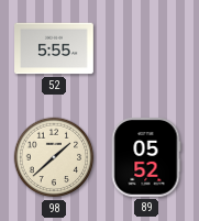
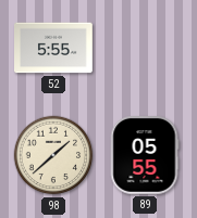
89: 05:52 -> 05:55 (145, 156)
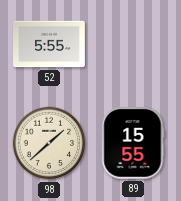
89: 05:55 -> 15:55 (133, 144)
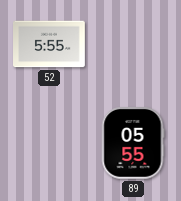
98: 1:38 -> none (49, 143)
89: 15:55 -> 05:55 (133, 144)
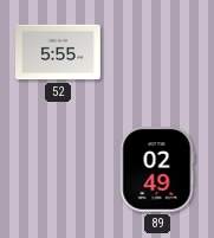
89: 05:55 -> 02:49 (157, 171)
